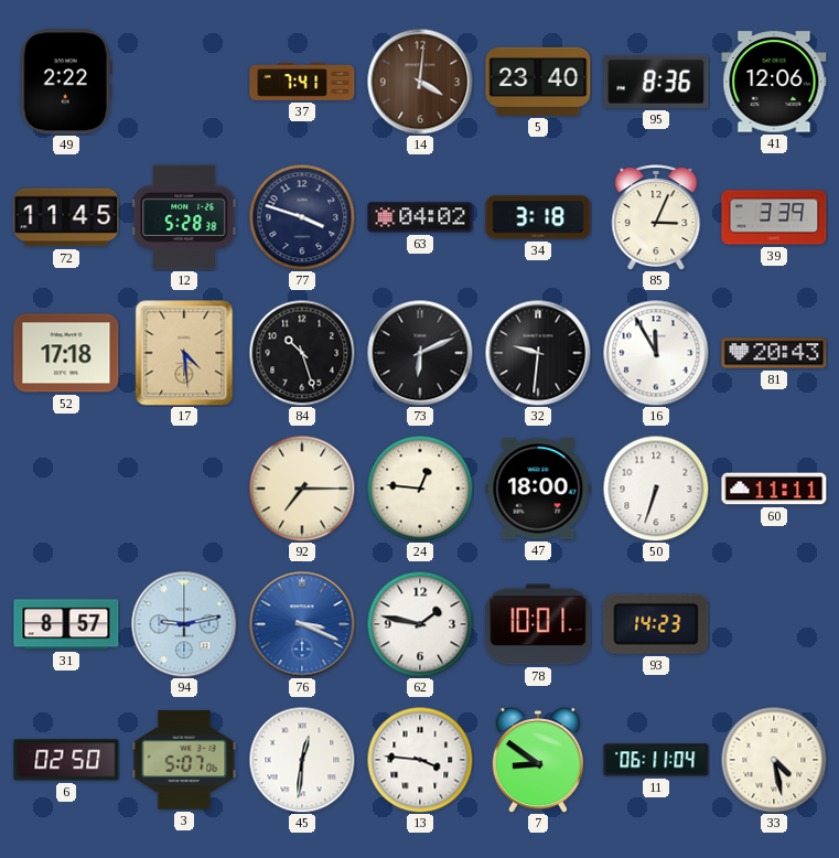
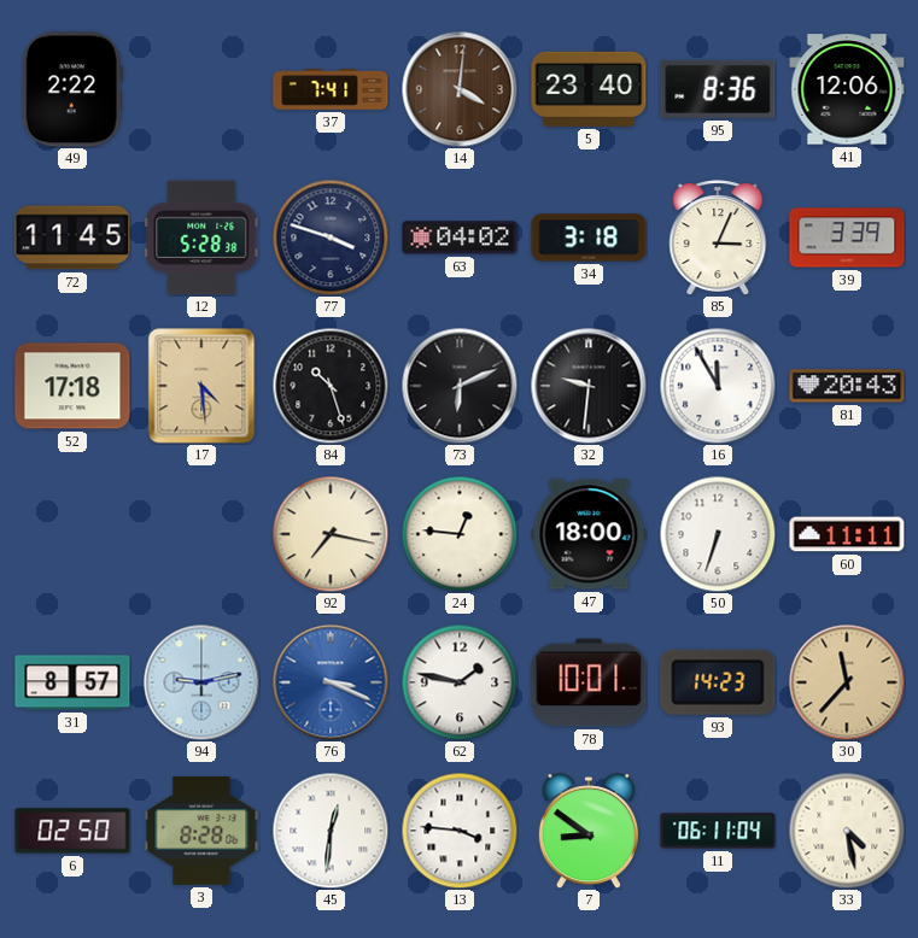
92: 7:15 -> 7:17 (331, 534)
30: none -> 11:37 (847, 682)
3: 5:07 -> 8:28 (201, 831)
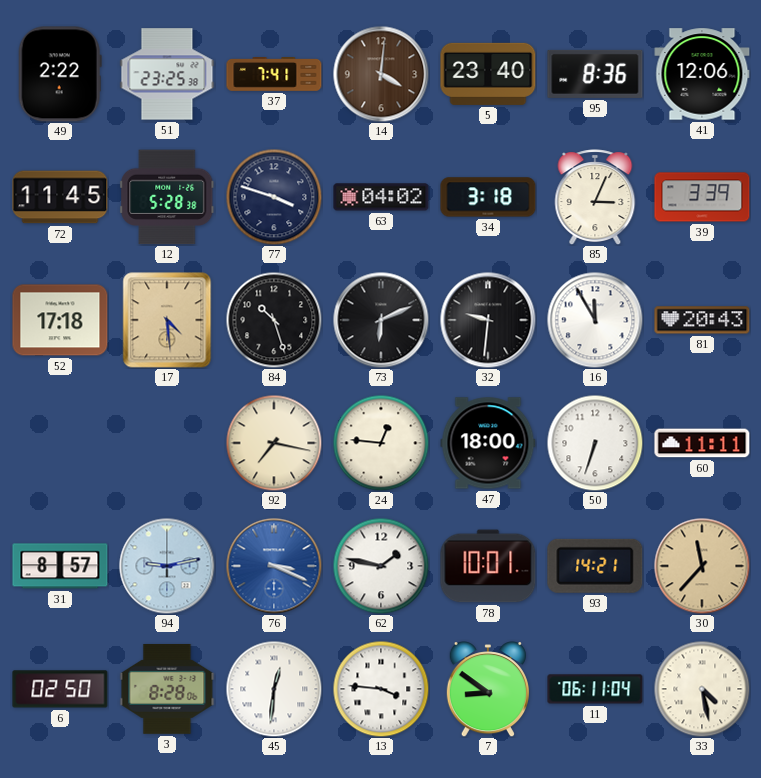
51: none -> 23:25 (167, 74)
93: 14:23 -> 14:21 (595, 566)
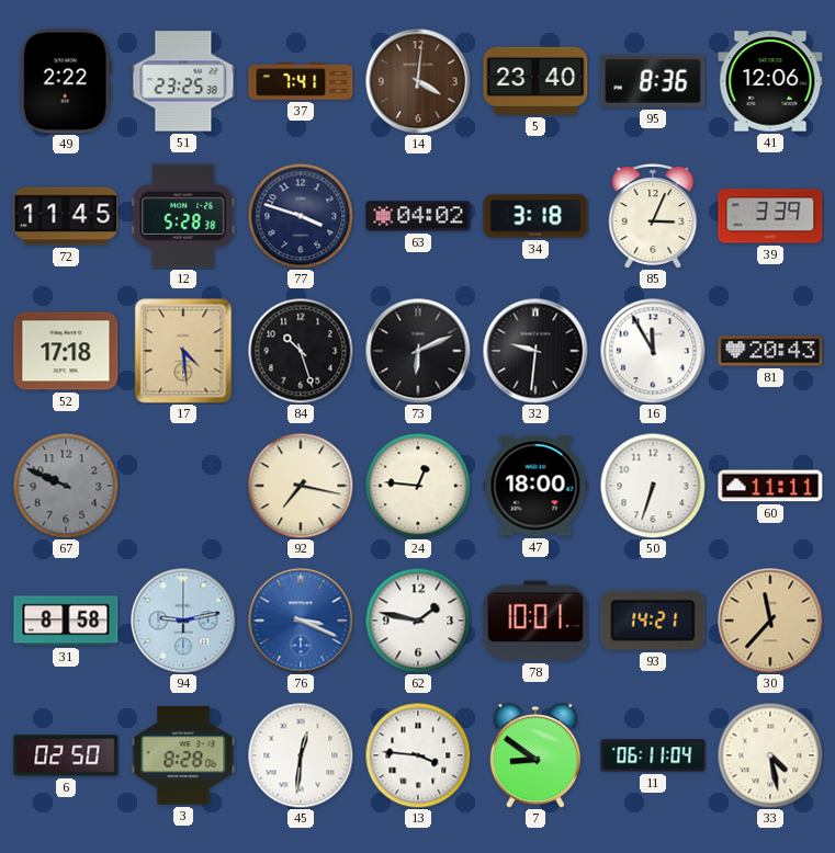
67: none -> 9:49 (66, 486)
31: 8:57 -> 8:58 (66, 621)
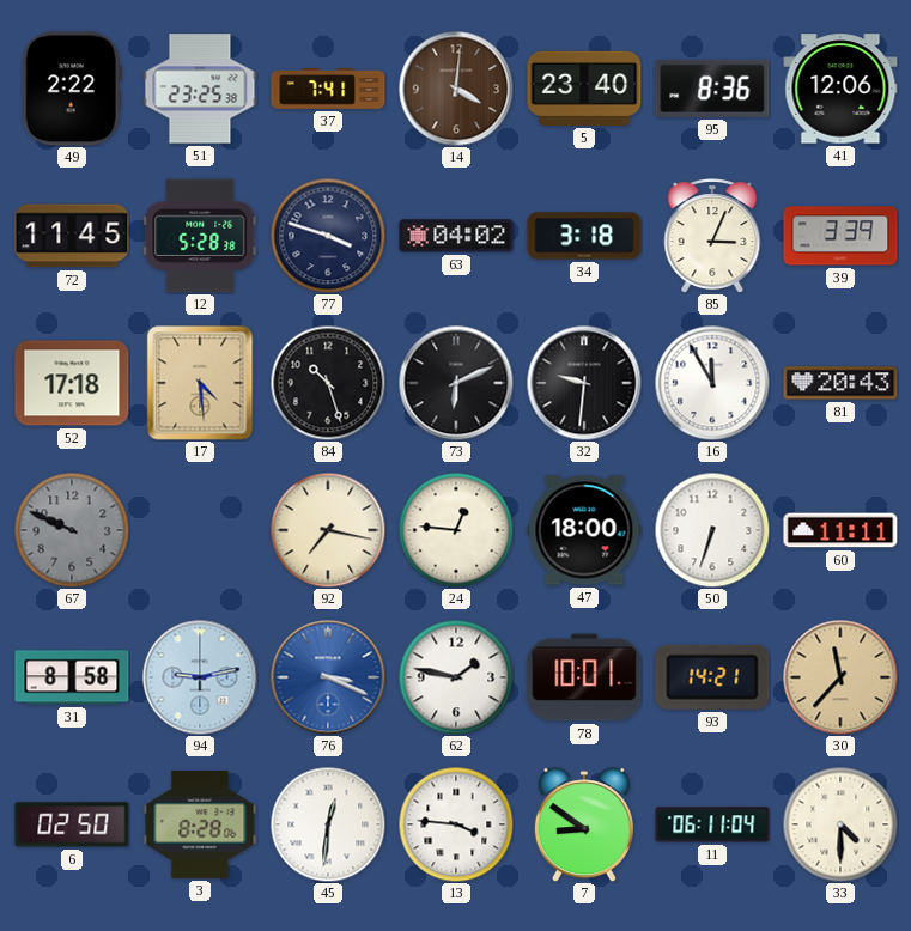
33: 4:28 -> 4:30 (840, 824)
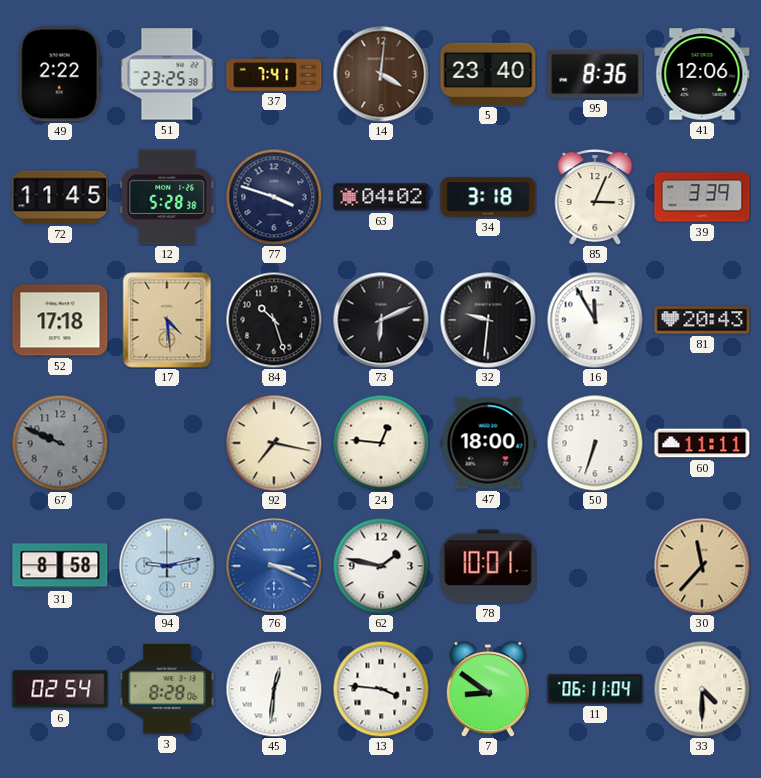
93: 14:21 -> none (712, 677)
6: 02:50 -> 02:54 (60, 689)
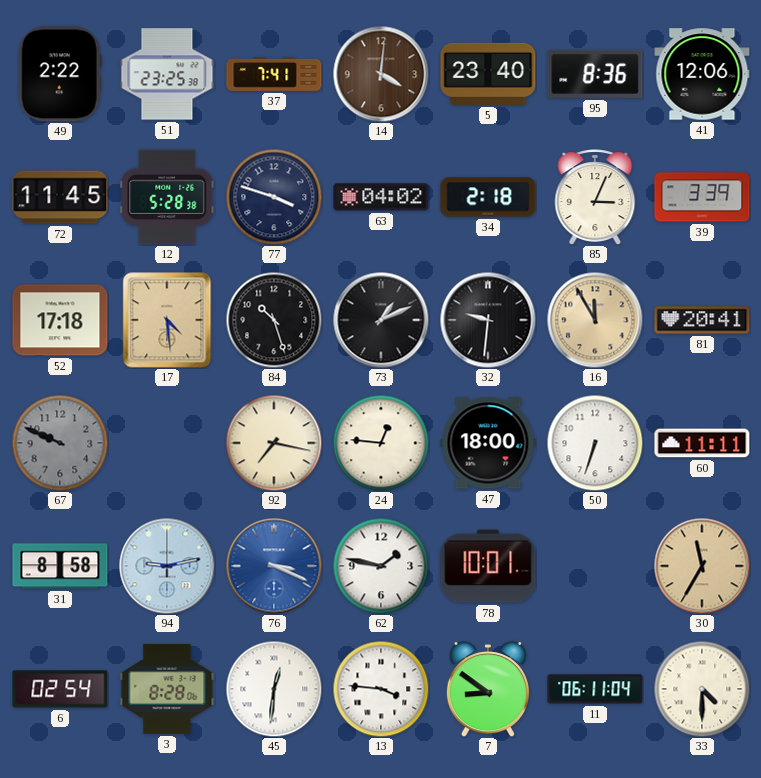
34: 3:18 -> 2:18 (488, 197)
73: 6:11 -> 1:11 (381, 320)
16 dial: white -> champagne (595, 320)
81: 20:43 -> 20:41 (702, 320)
30: 11:37 -> 11:35 (702, 566)
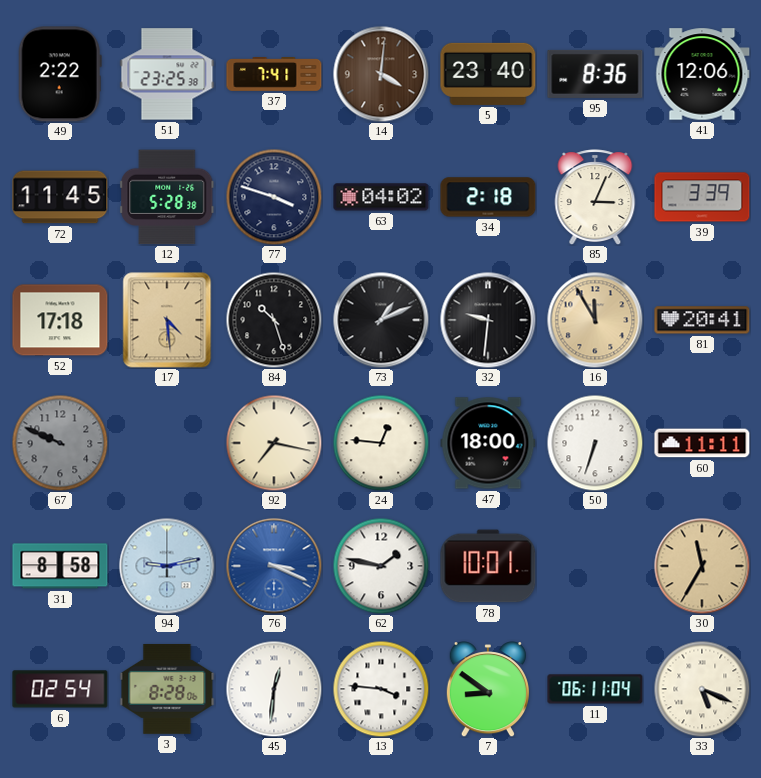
33: 4:30 -> 5:19 (702, 689)
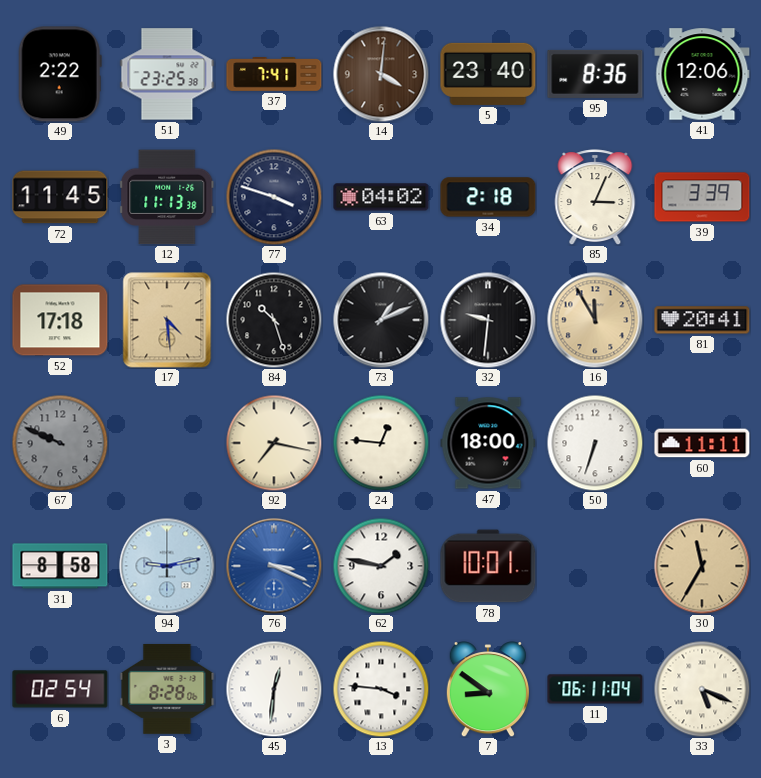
12: 5:28 -> 11:13 (167, 197)
